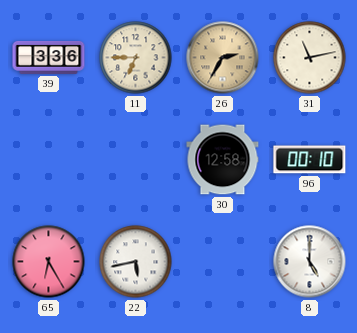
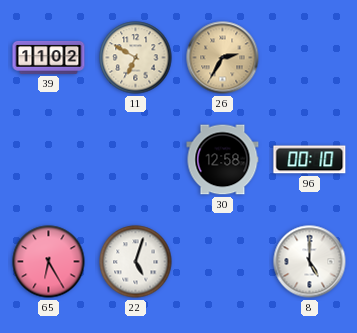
39: 3:36 -> 11:02 (49, 57)
11: 6:45 -> 6:50 (136, 58)
31: 11:13 -> none (310, 58)
22: 5:43 -> 5:03 (136, 262)
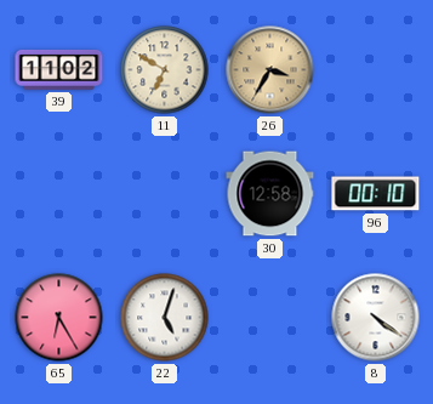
26: 2:35 -> 3:35 (270, 70)
8: 5:00 -> 4:21 (376, 318)
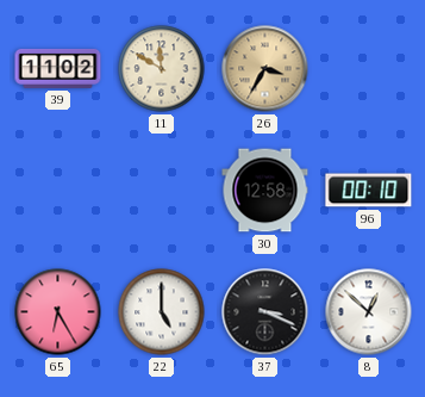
11: 6:50 -> 11:50 (162, 69)
22: 5:03 -> 5:00 (162, 312)
37: none -> 3:19 (265, 312)
8: 4:21 -> 12:52 (369, 312)
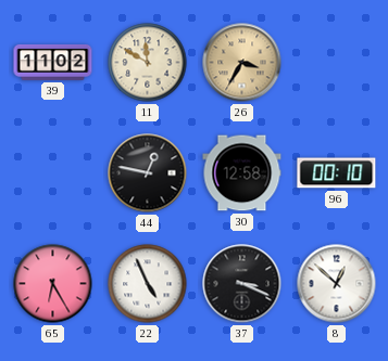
44: none -> 12:47 (148, 173)
22: 5:00 -> 4:56 (148, 284)
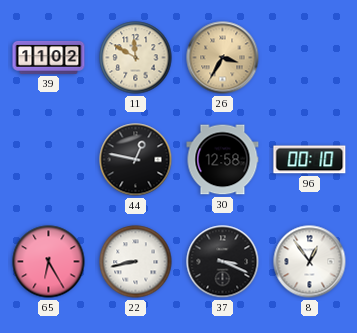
22: 4:56 -> 8:43 (136, 262)
8: 12:52 -> 12:54 (310, 262)
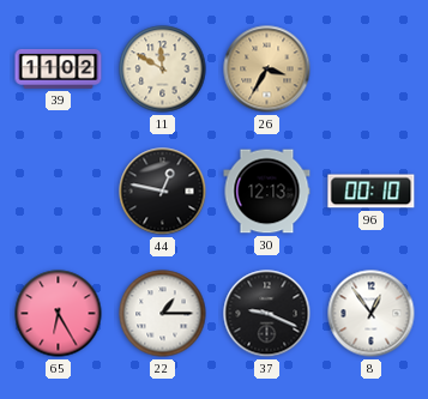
30: 12:58 -> 12:13 (267, 192)
22: 8:43 -> 1:15 (163, 314)
37: 3:19 -> 9:19 (267, 314)
